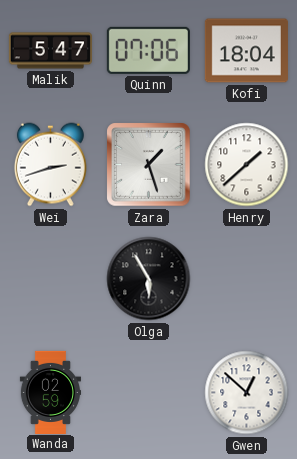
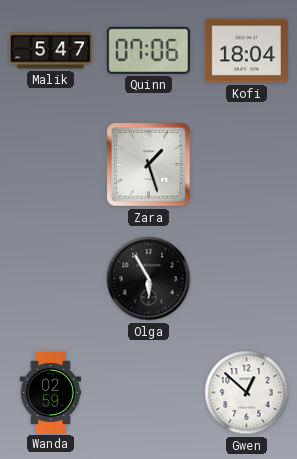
Wei: 2:42 -> none (50, 165)
Henry: 1:38 -> none (247, 165)
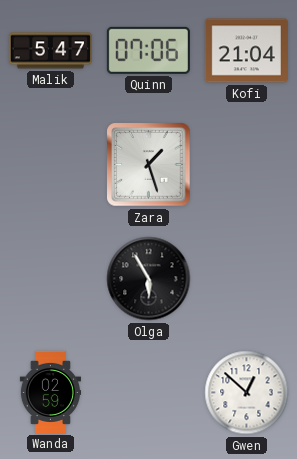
Kofi: 18:04 -> 21:04 (246, 51)
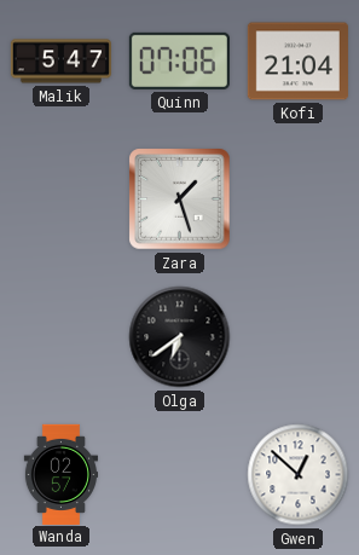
Olga: 5:55 -> 6:39 (180, 337)
Wanda: 02:59 -> 02:57 (60, 474)
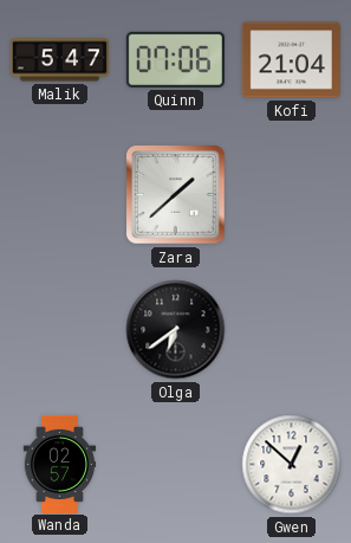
Zara: 1:27 -> 1:38 (176, 195)
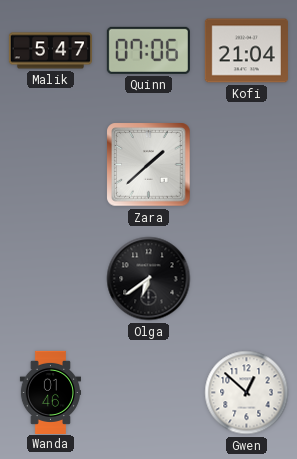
Wanda: 02:57 -> 01:46 (50, 392)
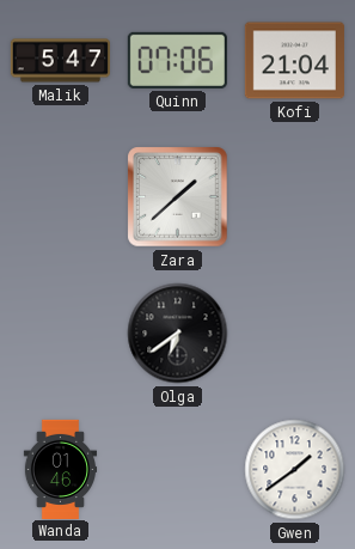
Gwen: 12:52 -> 1:39 (295, 470)
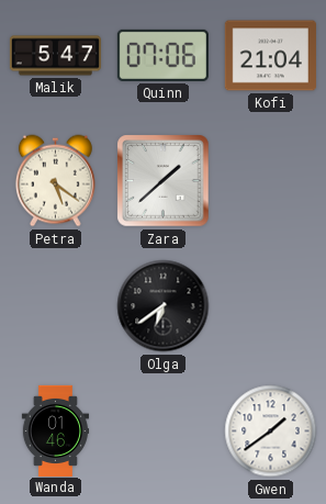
Petra: none -> 5:21 (55, 181)
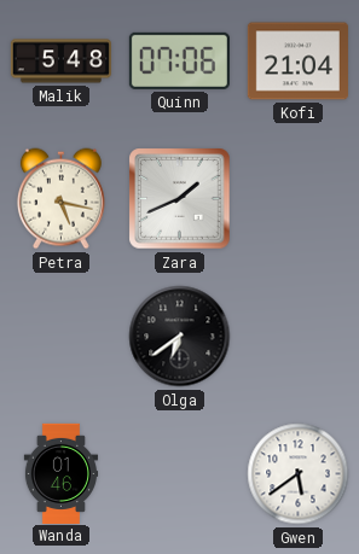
Malik: 5:47 -> 5:48 (60, 62)
Petra: 5:21 -> 5:17 (60, 199)
Zara: 1:38 -> 1:41 (180, 199)
Gwen: 1:39 -> 5:39 (299, 474)
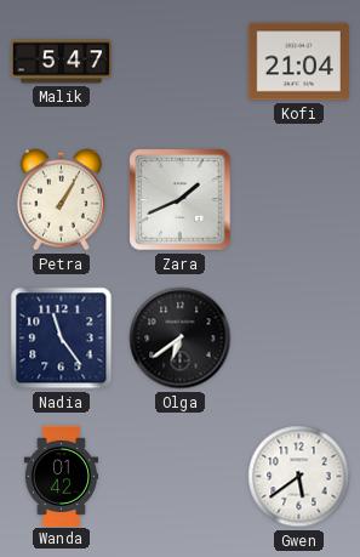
Malik: 5:48 -> 5:47 (61, 62)
Quinn: 07:06 -> none (179, 60)
Petra: 5:17 -> 1:05 (61, 200)
Nadia: none -> 11:24 (62, 339)
Wanda: 01:46 -> 01:42 (61, 476)
